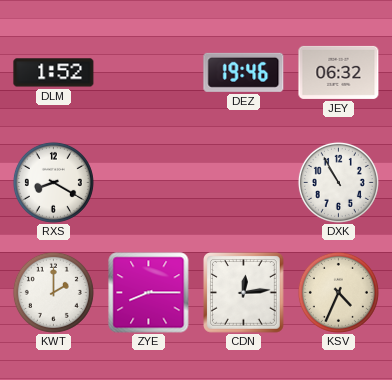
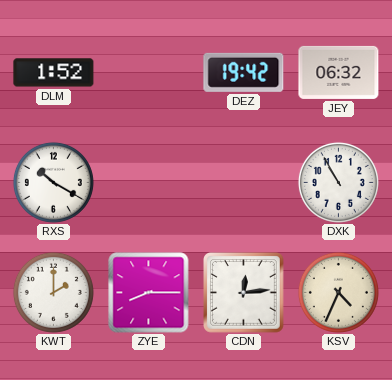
DEZ: 19:46 -> 19:42 (244, 72)
RXS: 8:20 -> 10:20 (53, 182)
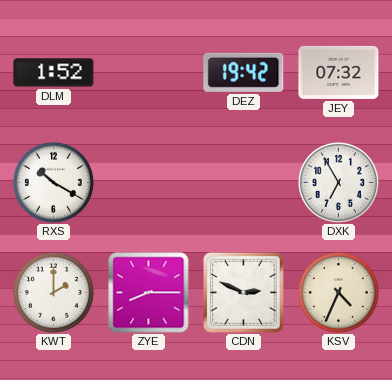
JEY: 06:32 -> 07:32 (339, 72)
DXK: 10:55 -> 6:55 (338, 182)
CDN: 12:14 -> 2:49 (244, 293)
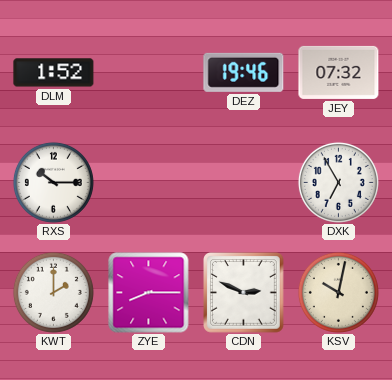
DEZ: 19:42 -> 19:46 (244, 72)
RXS: 10:20 -> 10:15 (53, 182)
KSV: 4:34 -> 10:02 (338, 292)
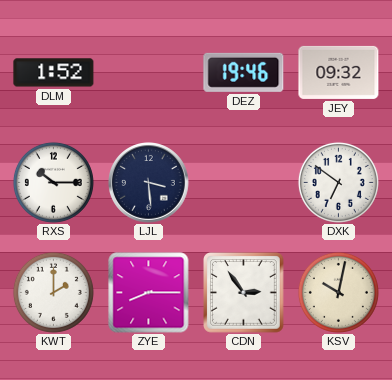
JEY: 07:32 -> 09:32 (339, 72)
LJL: none -> 3:29 (149, 183)
DXK: 6:55 -> 6:51 (338, 182)
CDN: 2:49 -> 2:54 (244, 293)
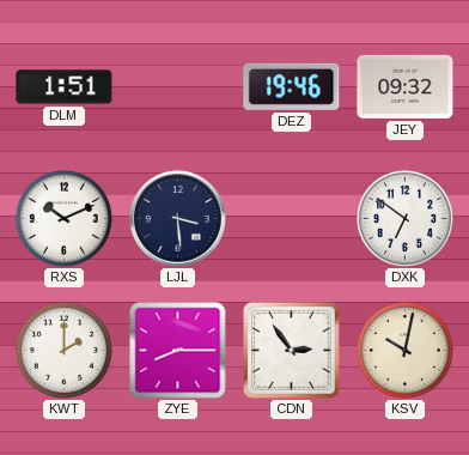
DLM: 1:52 -> 1:51 (65, 87)
RXS: 10:15 -> 10:11 (63, 218)
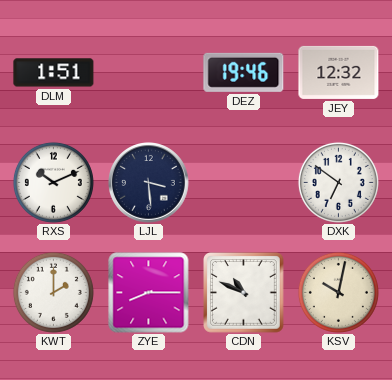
JEY: 09:32 -> 12:32 (339, 72)
CDN: 2:54 -> 10:49 (244, 293)
